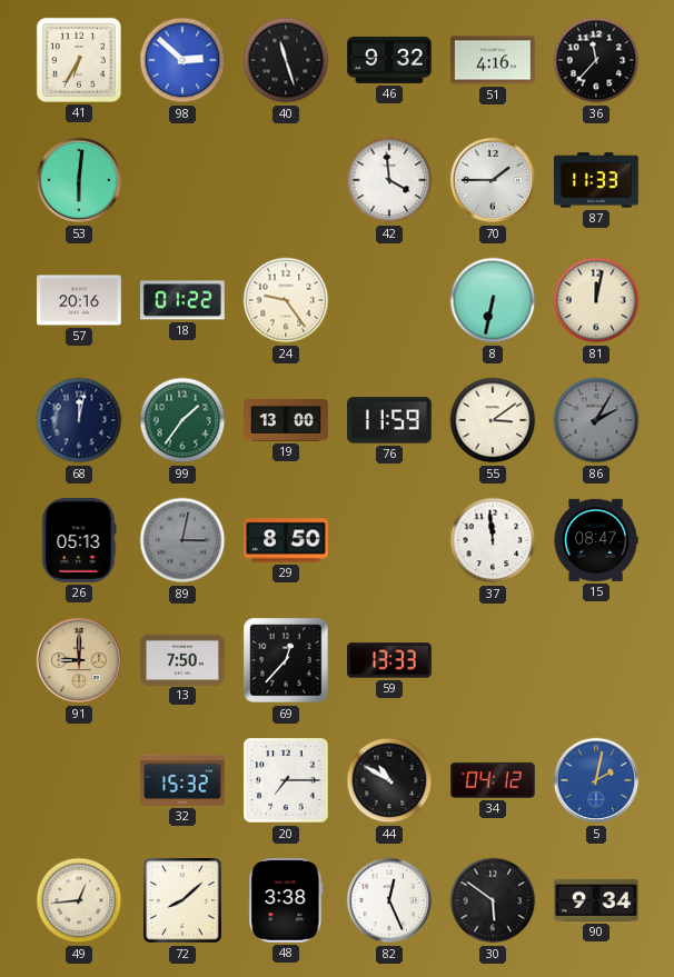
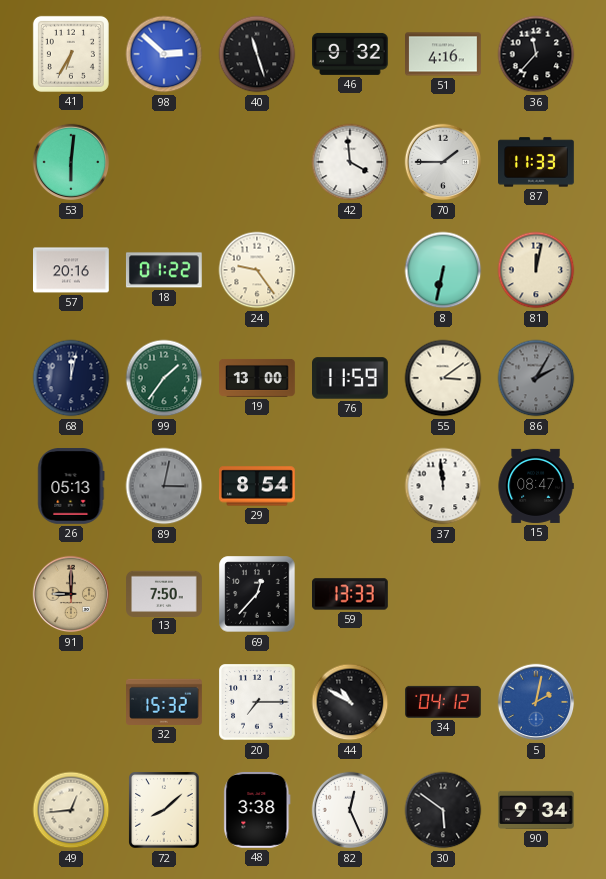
29: 8:50 -> 8:54 (258, 486)
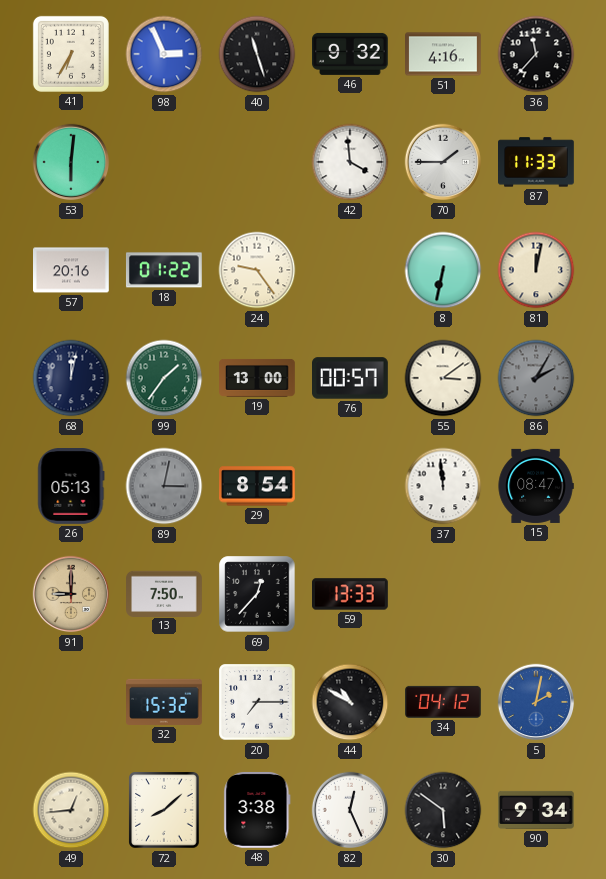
98: 2:52 -> 2:56 (164, 54)
76: 11:59 -> 00:57 (351, 378)
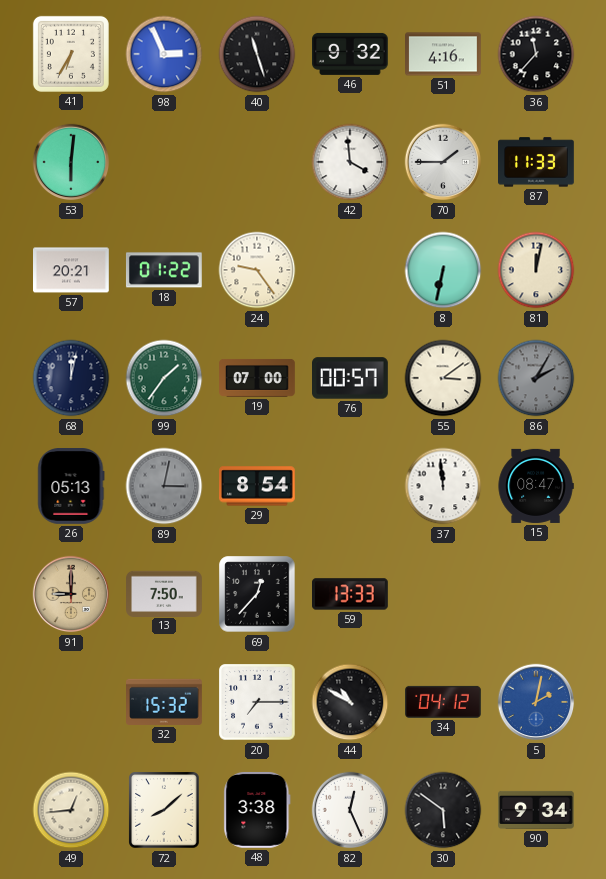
57: 20:16 -> 20:21 (72, 270)
19: 13:00 -> 07:00 (257, 378)
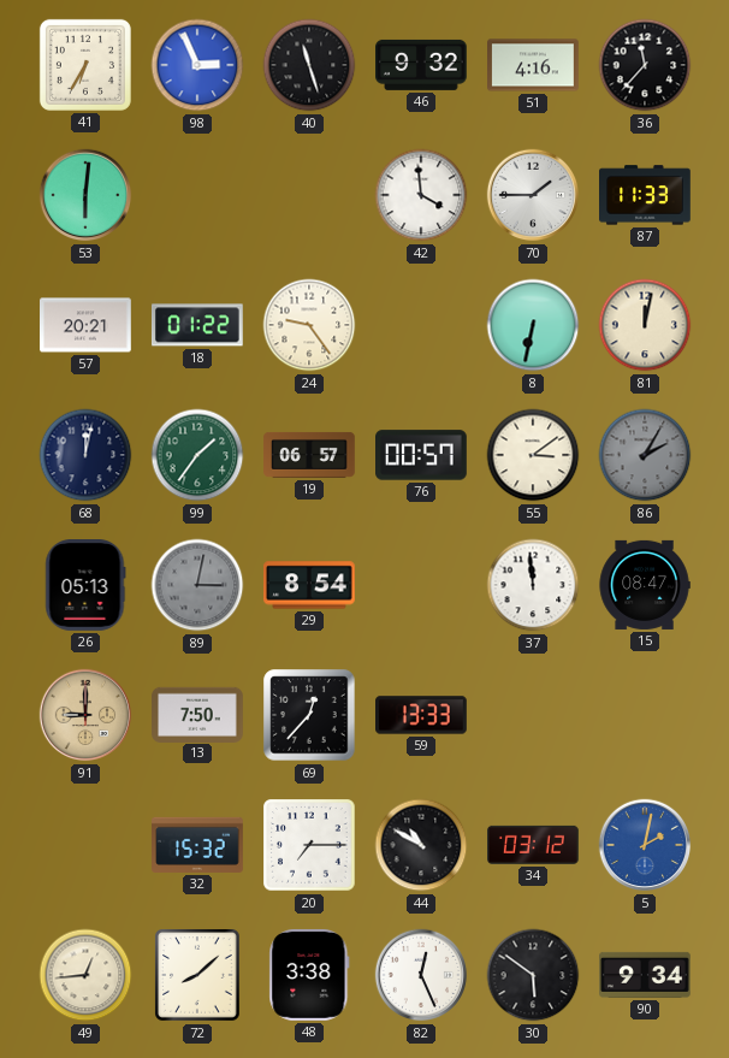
19: 07:00 -> 06:57 (309, 455)
34: 04:12 -> 03:12 (534, 845)
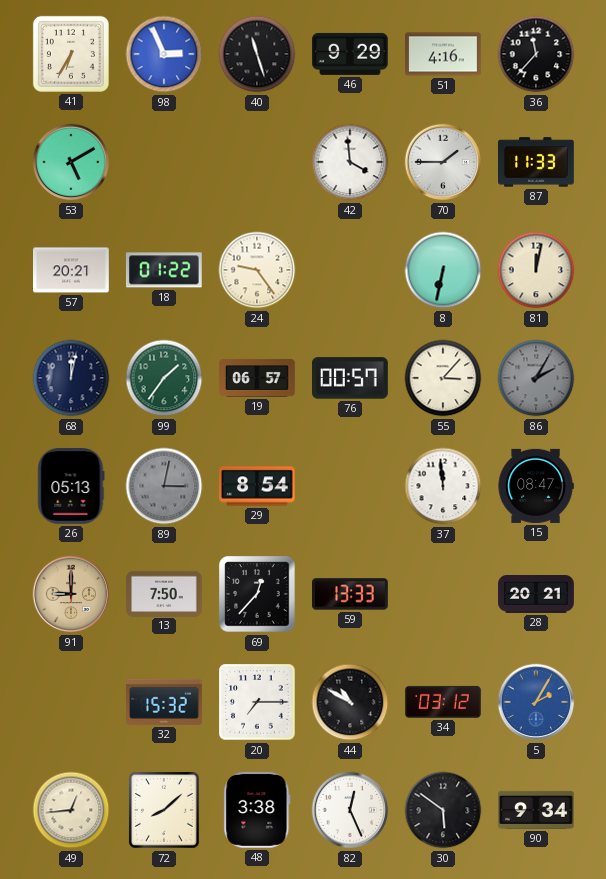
46: 9:32 -> 9:29 (351, 54)
53: 6:01 -> 5:10 (71, 162)
55: 3:09 -> 3:07 (443, 378)
28: none -> 20:21 (536, 594)
5: 2:02 -> 2:05 (536, 702)
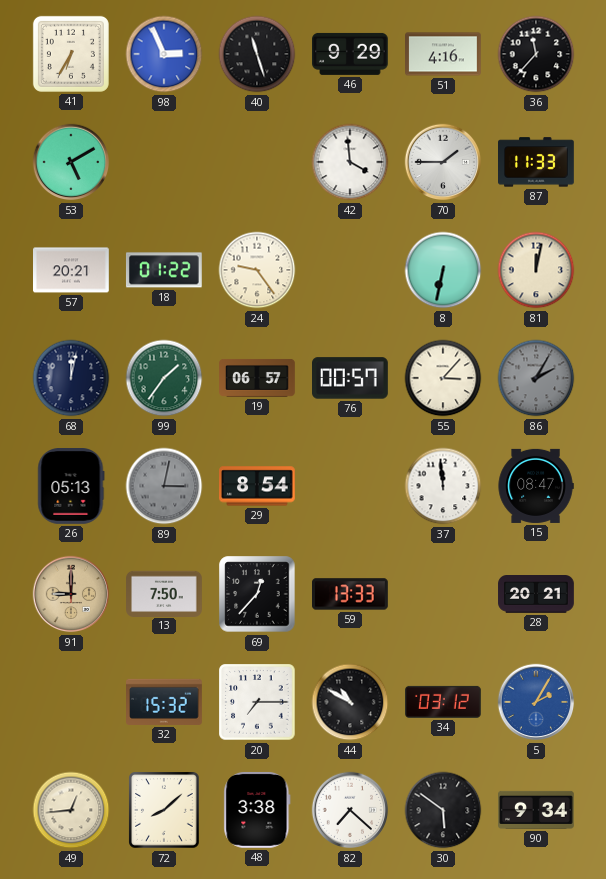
82: 12:26 -> 7:22 (350, 810)
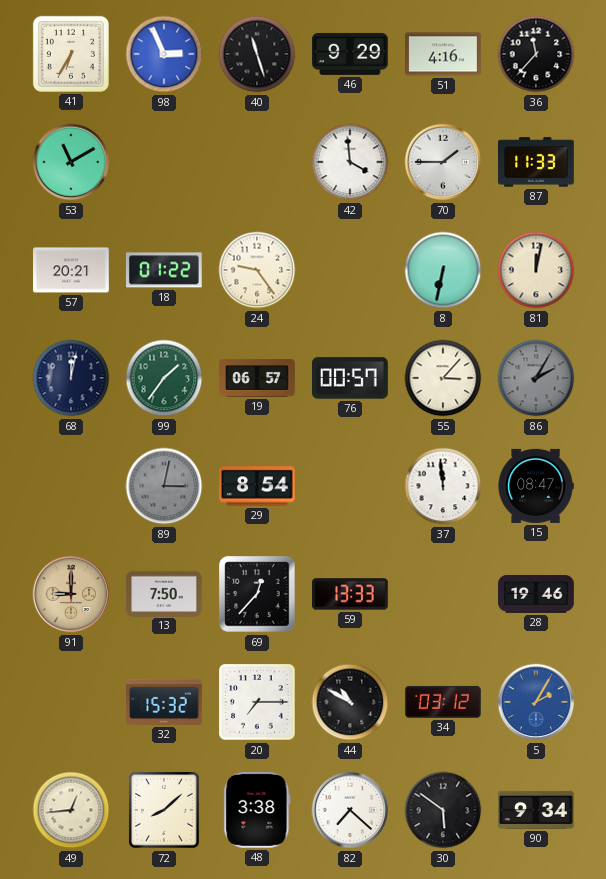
53: 5:10 -> 11:10 (71, 162)
26: 05:13 -> none (71, 487)
28: 20:21 -> 19:46 (536, 594)
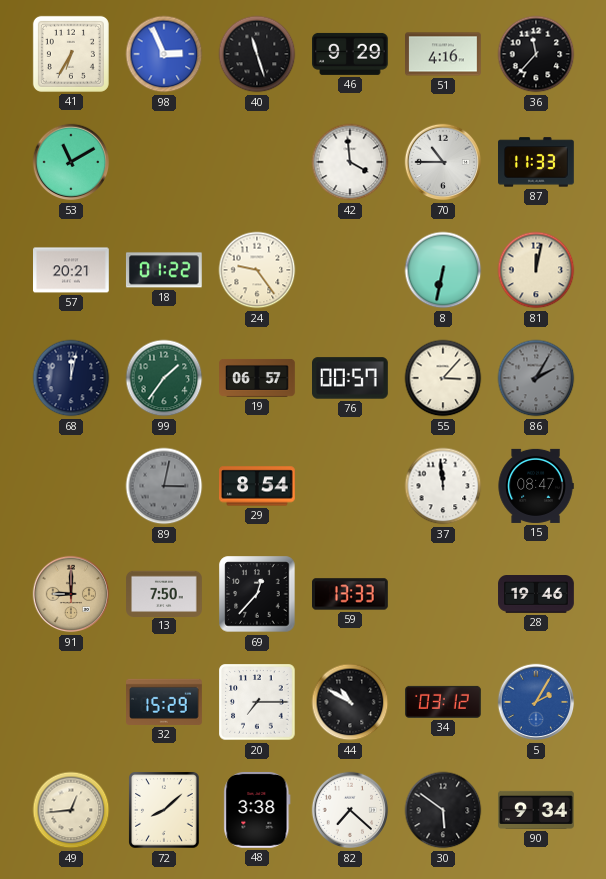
70: 1:45 -> 10:45 (443, 162)
32: 15:32 -> 15:29 (165, 702)
